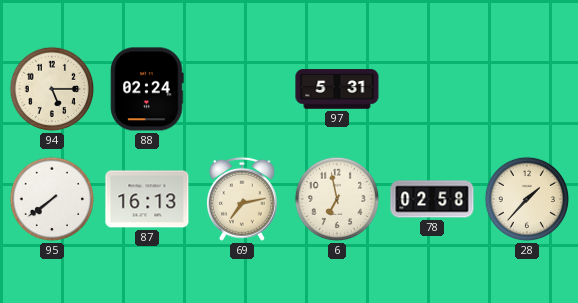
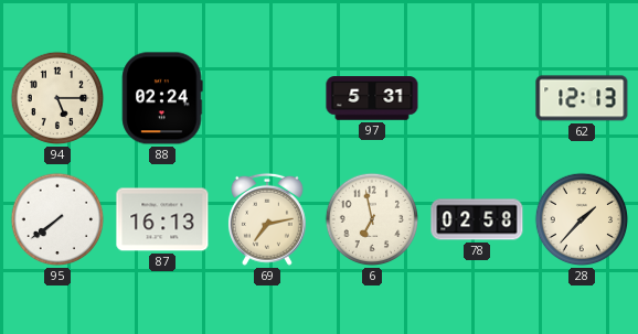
62: none -> 12:13 (582, 98)
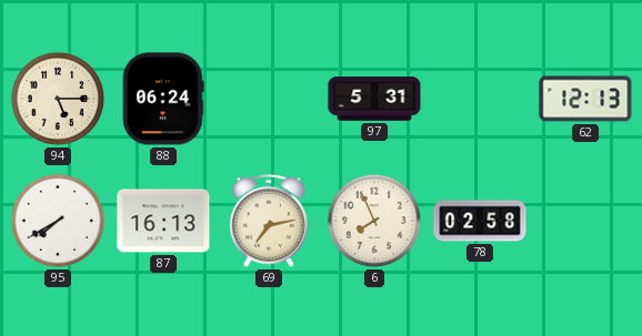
88: 02:24 -> 06:24 (163, 99)
95: 7:39 -> 7:40 (58, 221)
6: 6:58 -> 7:56 (374, 221)
28: 1:37 -> none (582, 219)
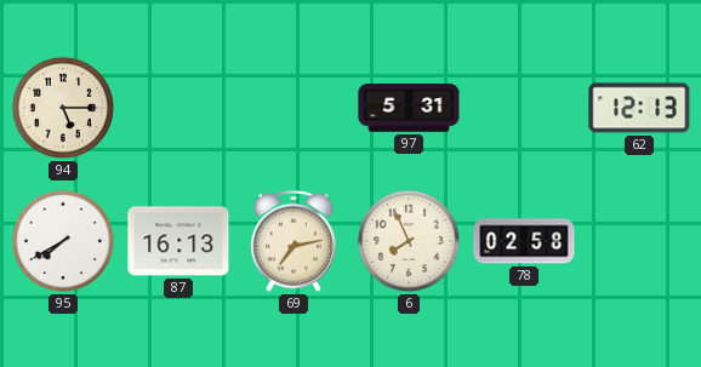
88: 06:24 -> none (163, 99)
